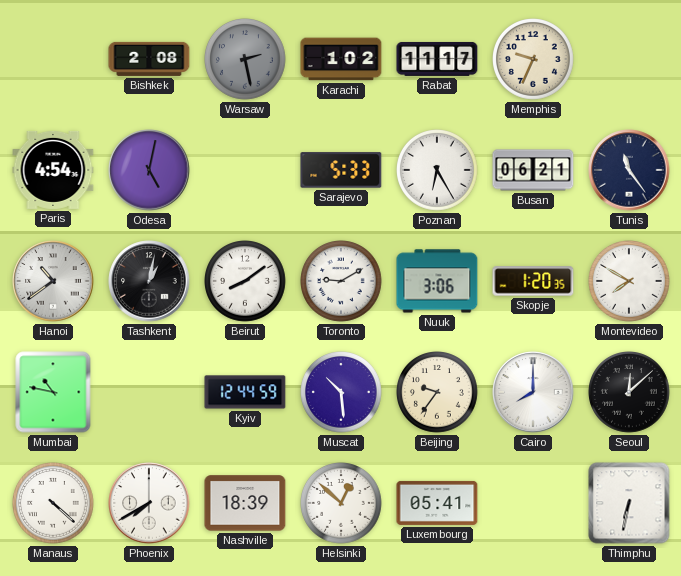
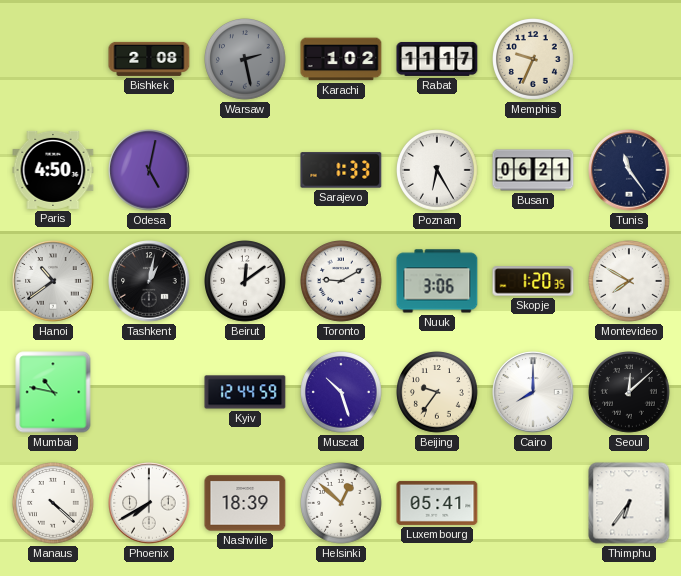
Paris: 4:54 -> 4:50 (53, 170)
Sarajevo: 5:33 -> 1:33 (341, 170)
Beirut: 8:09 -> 12:09 (246, 282)
Muscat: 10:29 -> 10:27 (342, 393)
Thimphu: 6:32 -> 6:36 (629, 503)
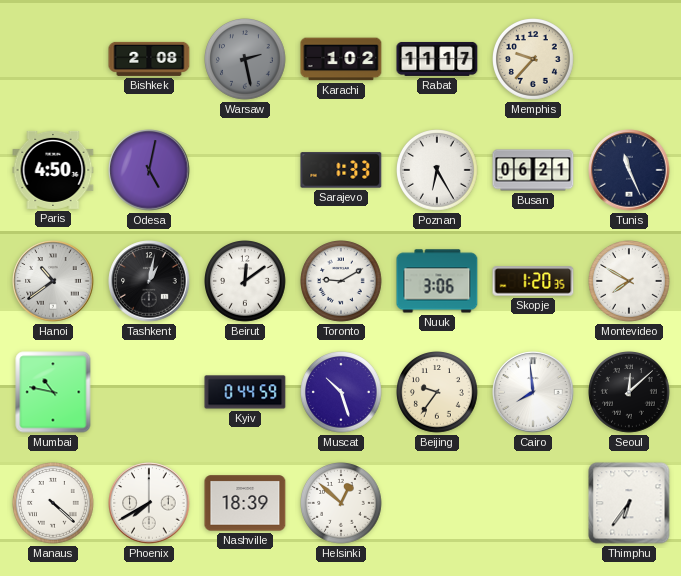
Memphis: 9:34 -> 9:37 (534, 60)
Tunis: 11:24 -> 11:26 (629, 170)
Kyiv: 12:44 -> 0:44 (245, 392)
Cairo: 8:00 -> 7:59 (533, 392)
Luxembourg: 05:41 -> none (437, 503)
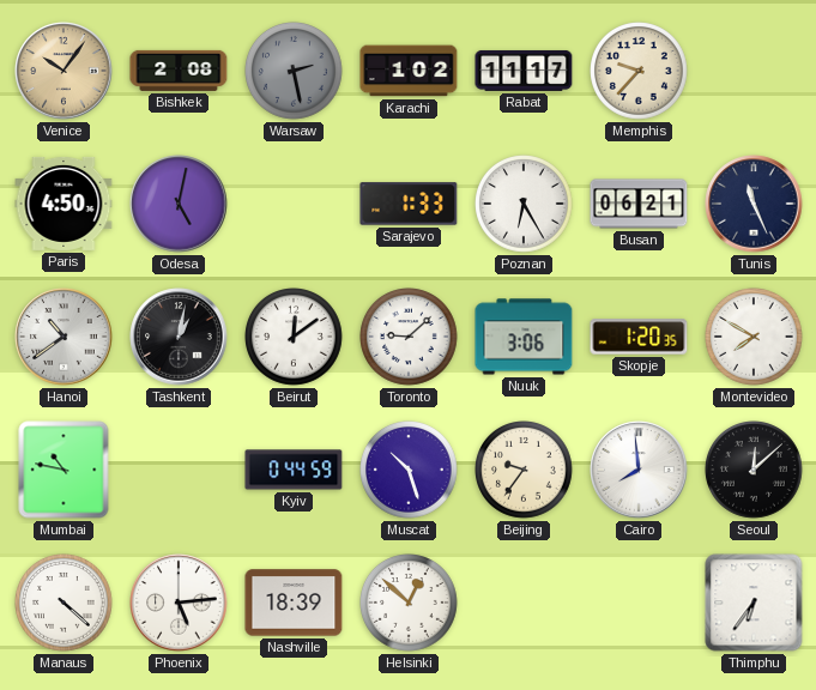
Venice: none -> 10:06 (64, 71)
Toronto: 9:10 -> 9:08 (410, 338)
Phoenix: 7:40 -> 5:14 (179, 603)
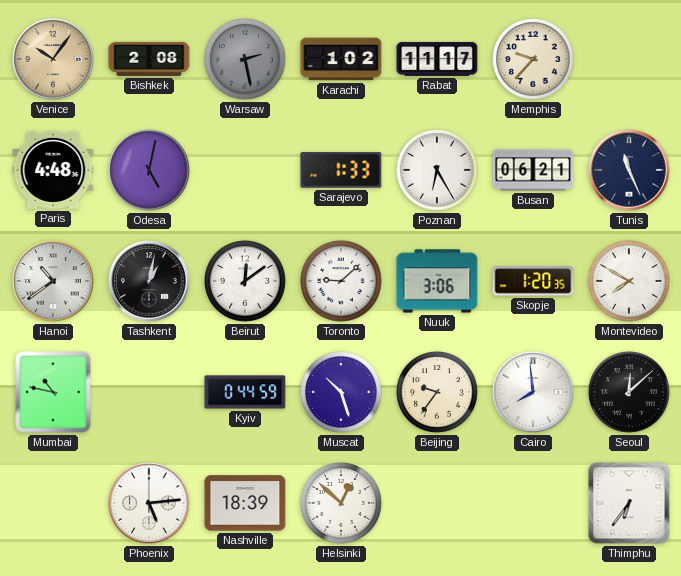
Paris: 4:50 -> 4:48 (53, 170)
Manaus: 4:22 -> none (65, 604)
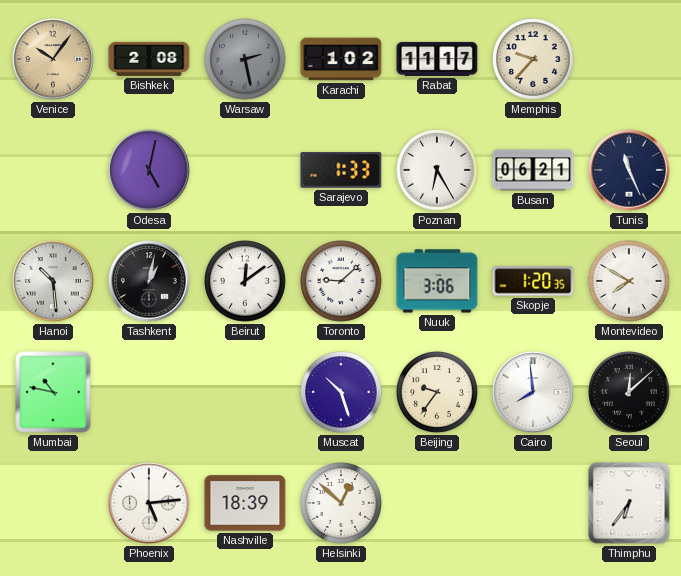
Paris: 4:48 -> none (53, 170)
Hanoi: 10:39 -> 10:29 (53, 281)
Kyiv: 0:44 -> none (245, 392)
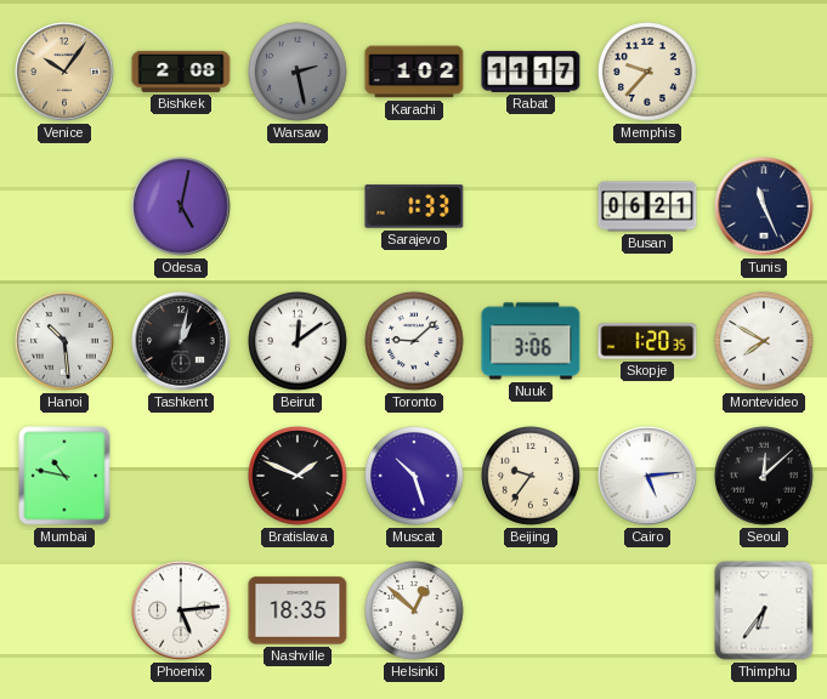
Poznan: 6:25 -> none (438, 171)
Bratislava: none -> 1:49 (299, 477)
Cairo: 7:59 -> 5:14 (647, 476)
Nashville: 18:39 -> 18:35 (298, 610)
